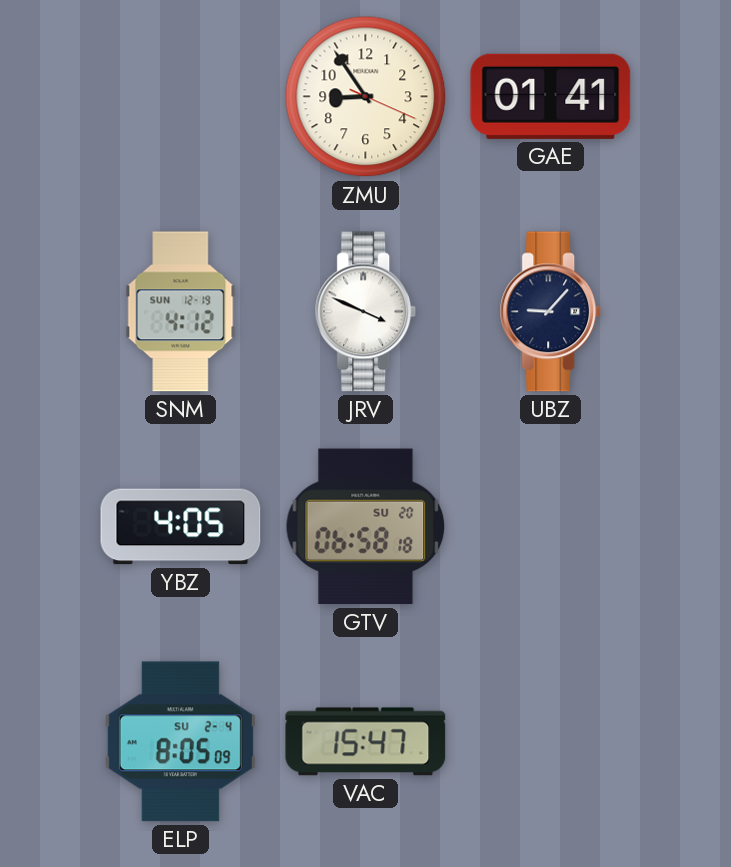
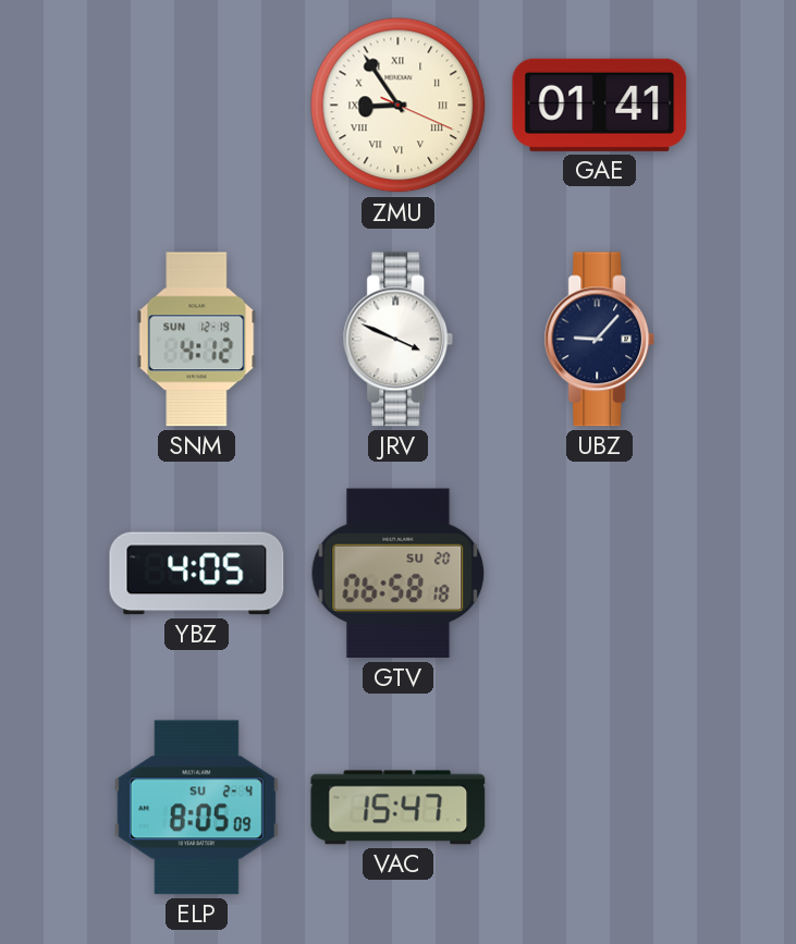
ZMU numerals: Arabic -> Roman (399, 106)
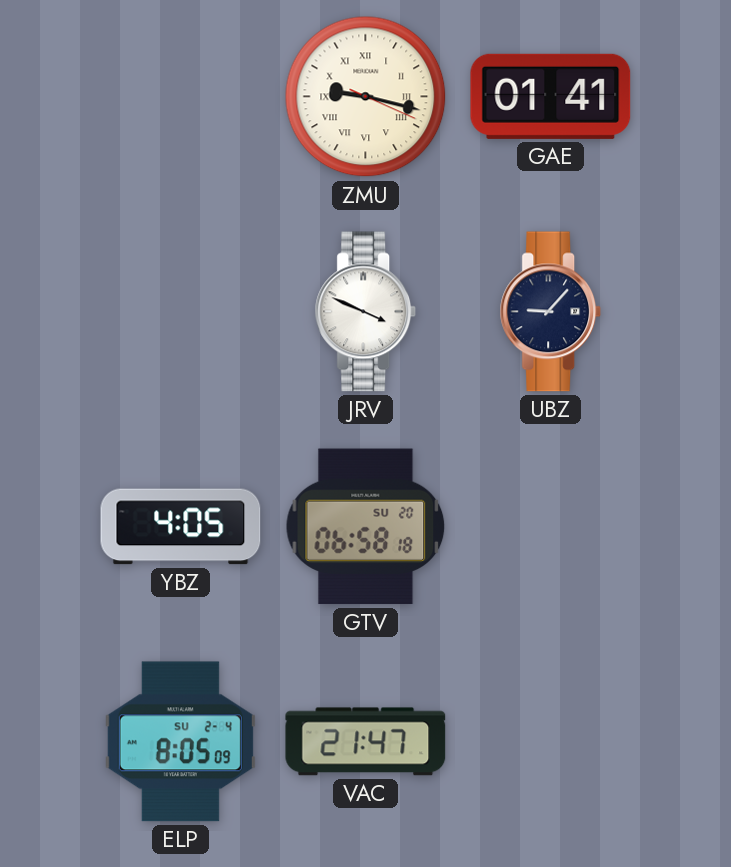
ZMU: 8:54 -> 9:17 (366, 97)
SNM: 4:12 -> none (197, 340)
VAC: 15:47 -> 21:47 (366, 742)
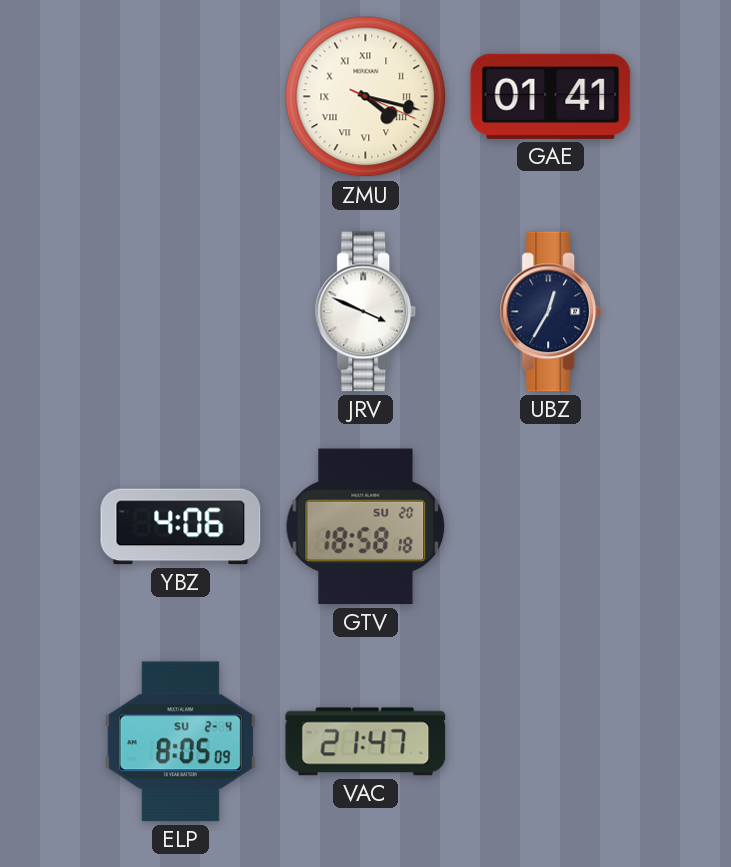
ZMU: 9:17 -> 4:17 (366, 97)
UBZ: 9:07 -> 12:35 (551, 312)
YBZ: 4:05 -> 4:06 (181, 527)
GTV: 06:58 -> 18:58 (366, 527)
